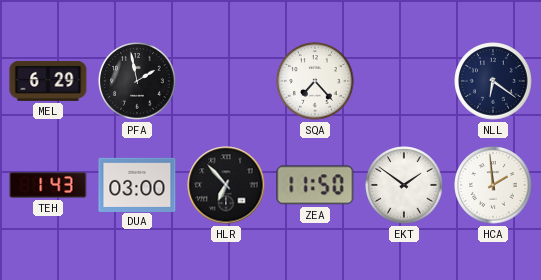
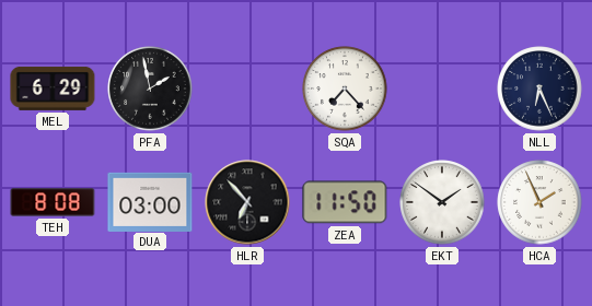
NLL: 6:21 -> 6:26 (539, 89)
TEH: 1:43 -> 8:08 (53, 202)
HCA: 1:59 -> 1:56 (539, 202)
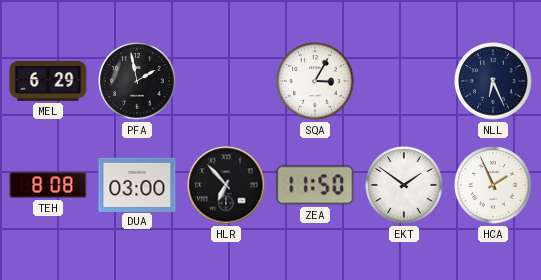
SQA: 7:23 -> 3:05 (315, 81)
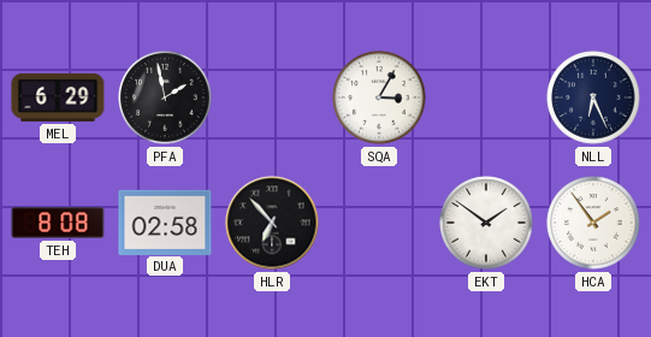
DUA: 03:00 -> 02:58 (165, 221)
ZEA: 11:50 -> none (315, 185)
HCA: 1:56 -> 1:54 (593, 223)
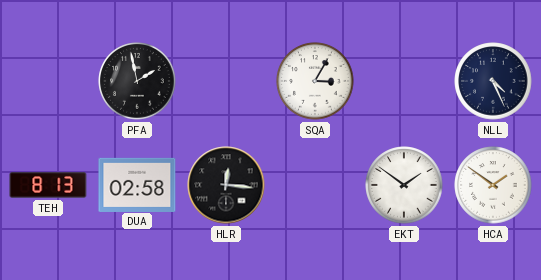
MEL: 6:29 -> none (58, 97)
NLL: 6:26 -> 4:26 (493, 81)
TEH: 8:08 -> 8:13 (48, 185)
HLR: 6:53 -> 12:16 (226, 185)
HCA: 1:54 -> 1:51 (493, 185)
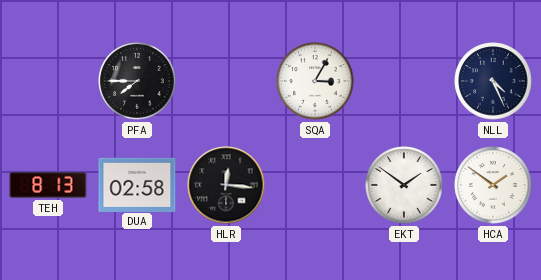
PFA: 1:58 -> 7:45 (137, 81)
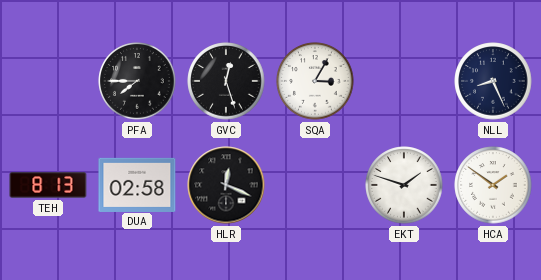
GVC: none -> 12:27 (226, 81)
NLL: 4:26 -> 8:26 (493, 81)
HLR: 12:16 -> 12:19 (226, 185)
EKT: 1:51 -> 1:48 (404, 185)
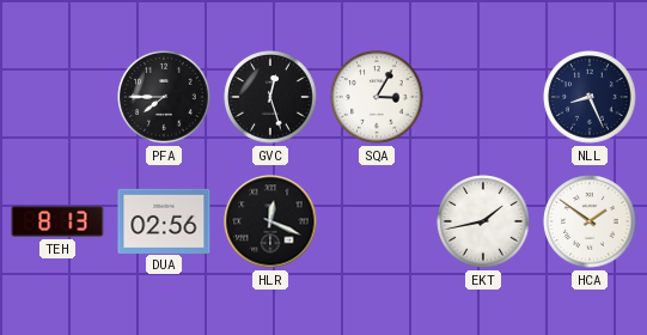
DUA: 02:58 -> 02:56 (164, 220)
EKT: 1:48 -> 1:43 (483, 221)
